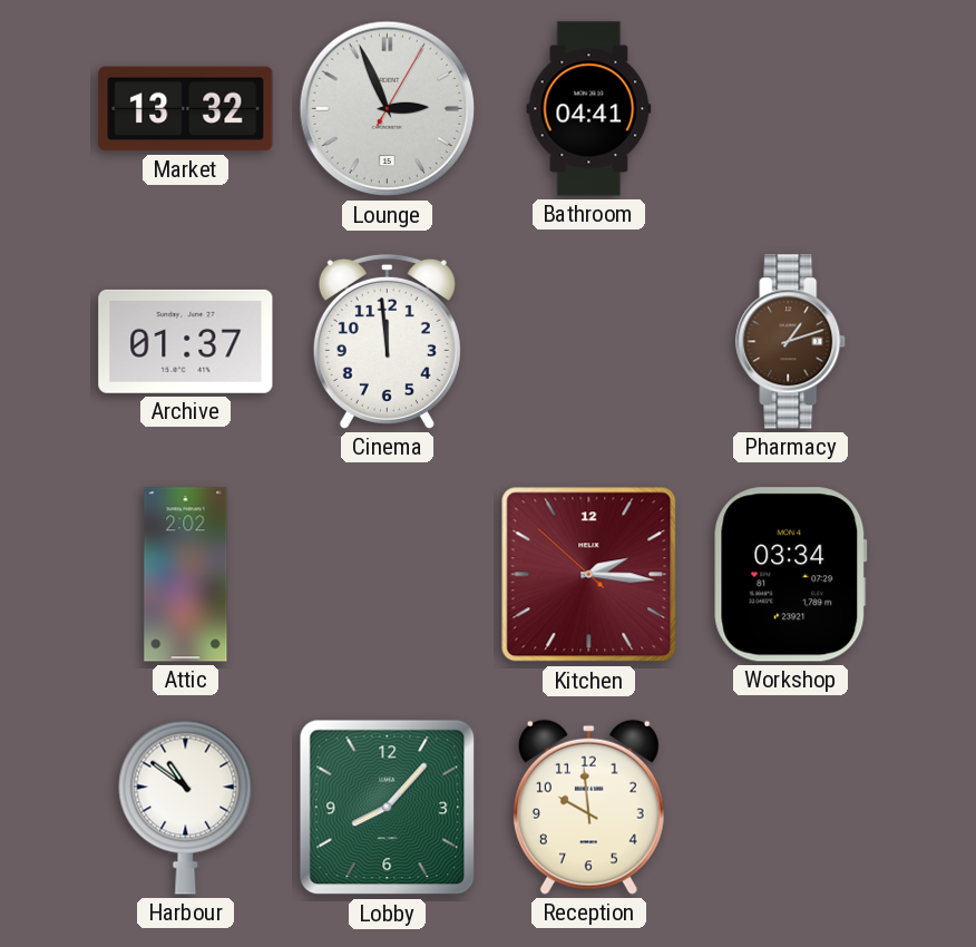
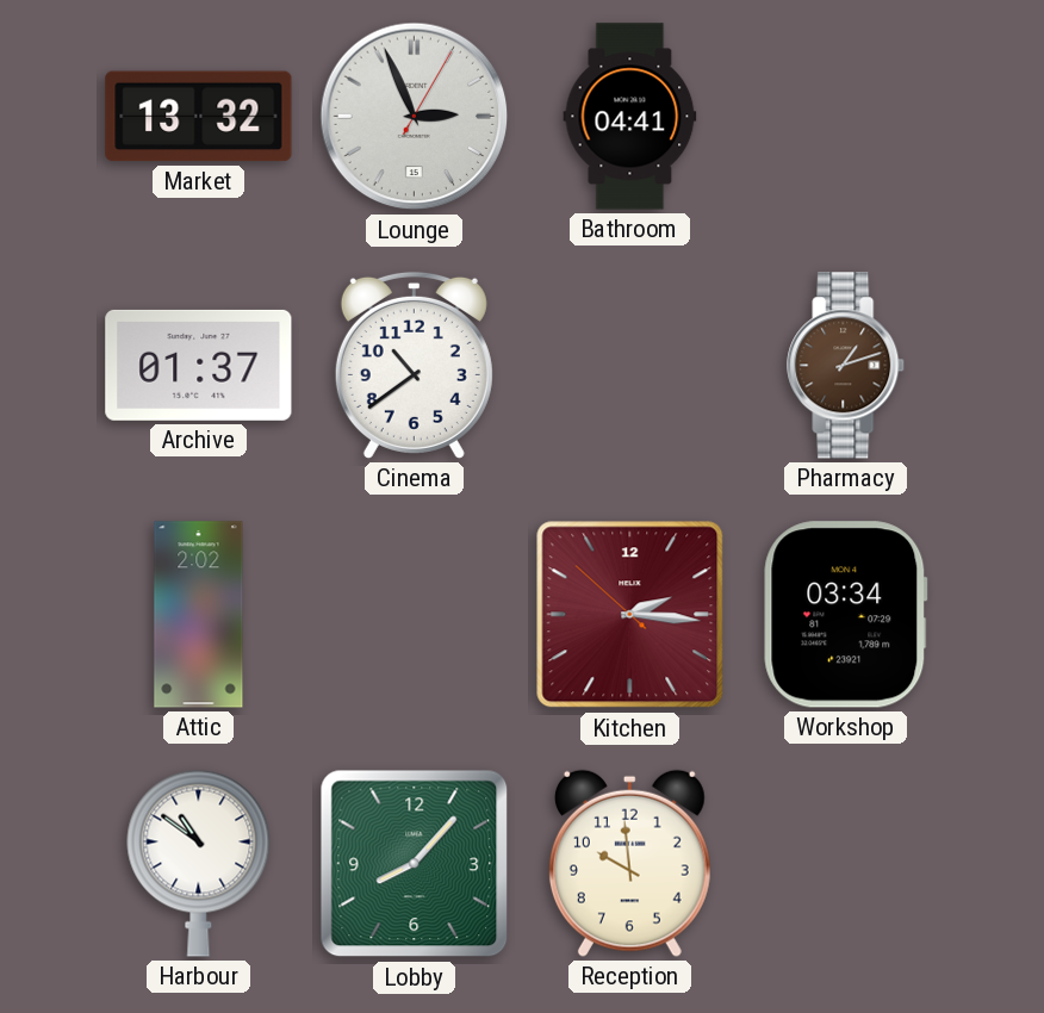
Cinema: 11:59 -> 10:39 (414, 365)
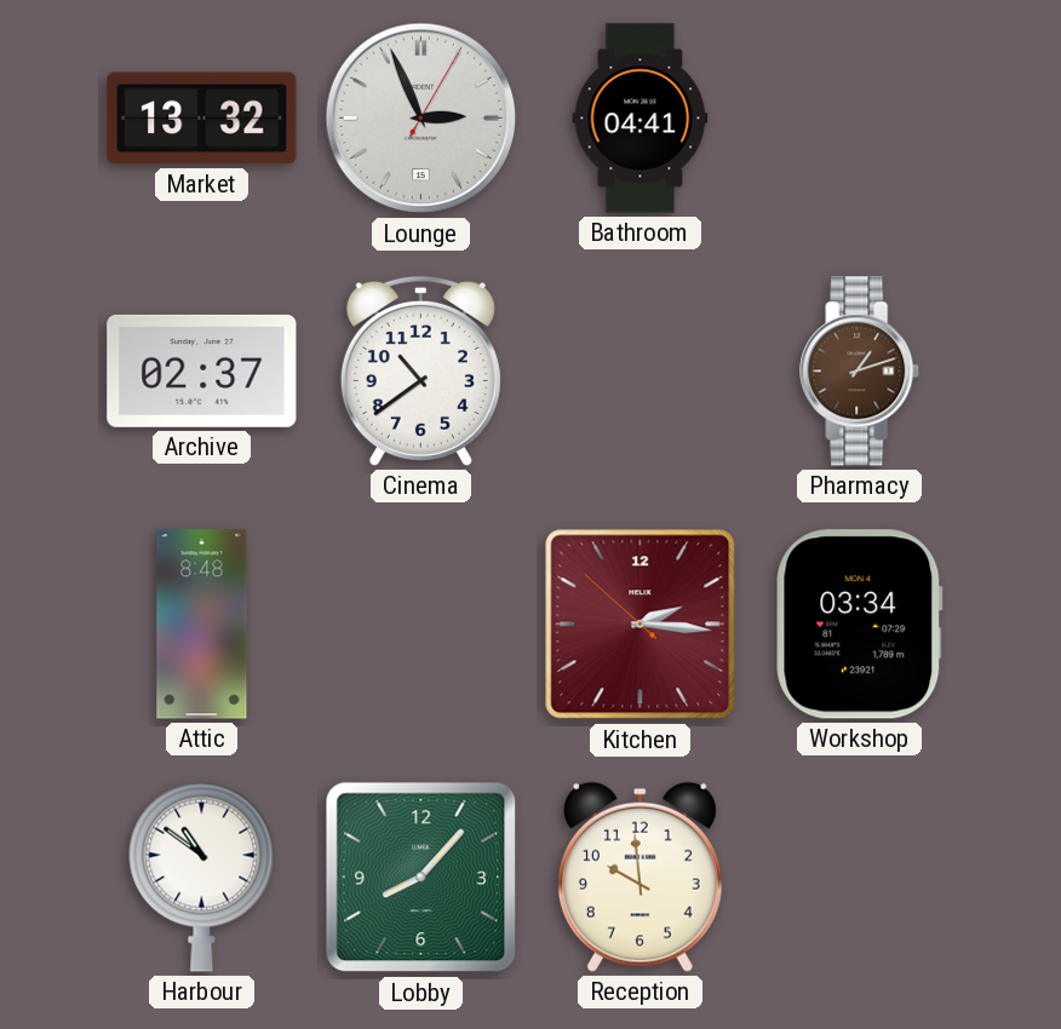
Archive: 01:37 -> 02:37 (202, 370)
Attic: 2:02 -> 8:48 (202, 625)
